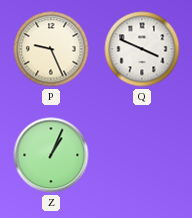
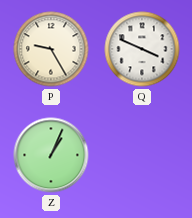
P: 9:26 -> 9:25 (51, 49)
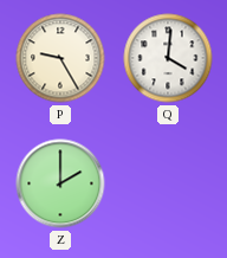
Q: 3:49 -> 4:01 (168, 58)
Z: 1:04 -> 2:00 (60, 183)
